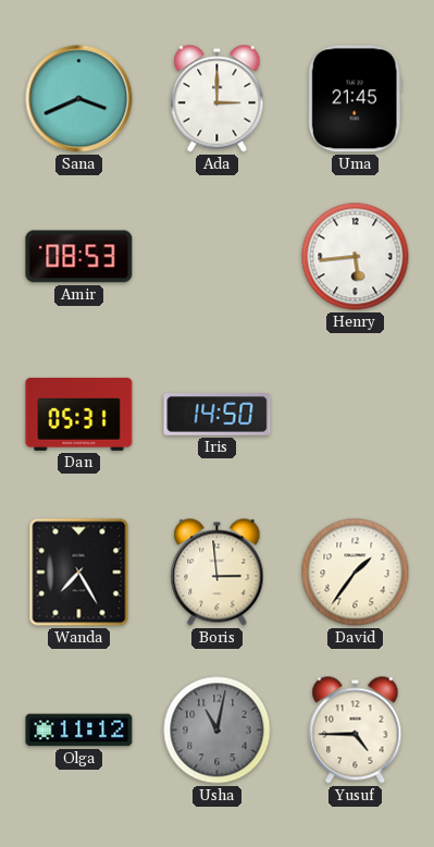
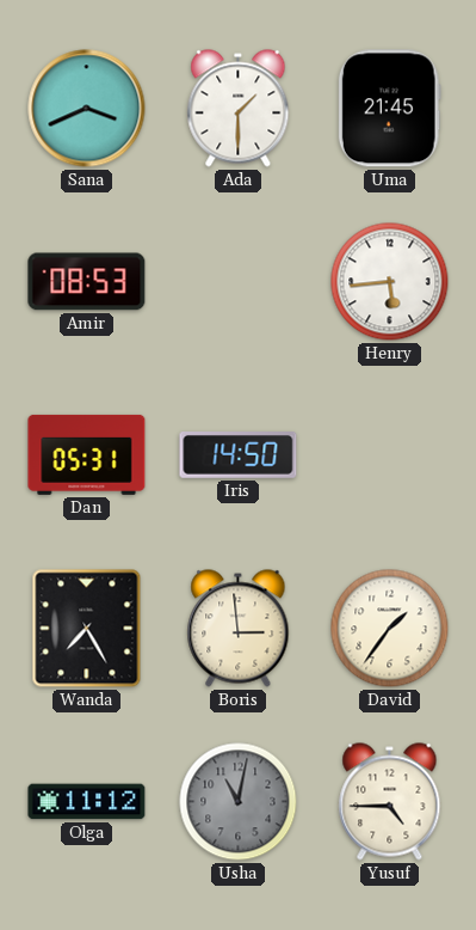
Ada: 3:00 -> 1:30 (239, 109)
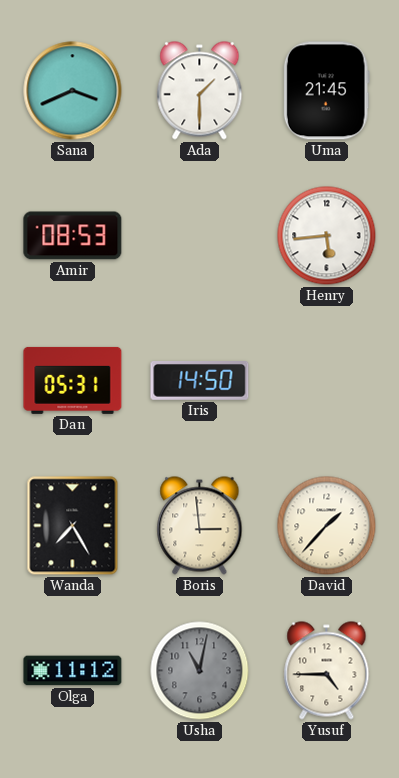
David: 1:36 -> 1:37 (327, 526)
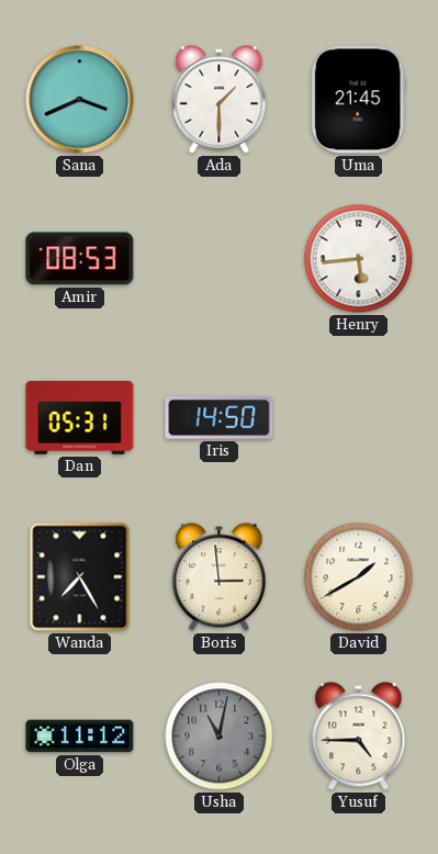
David: 1:37 -> 1:40 (359, 577)
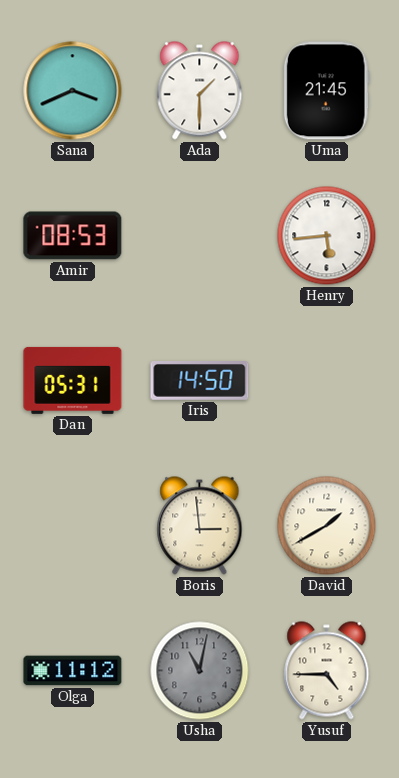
Wanda: 7:25 -> none (80, 577)
